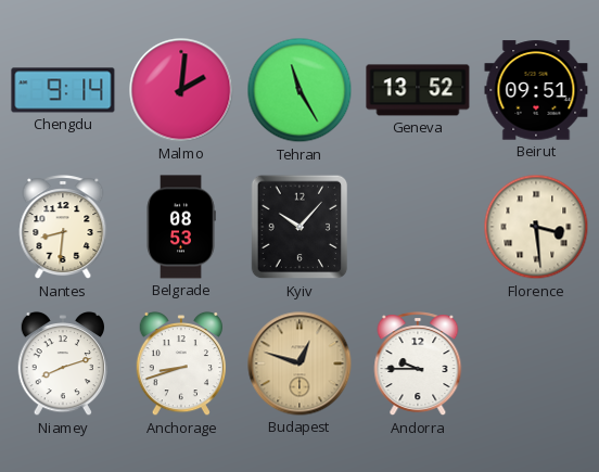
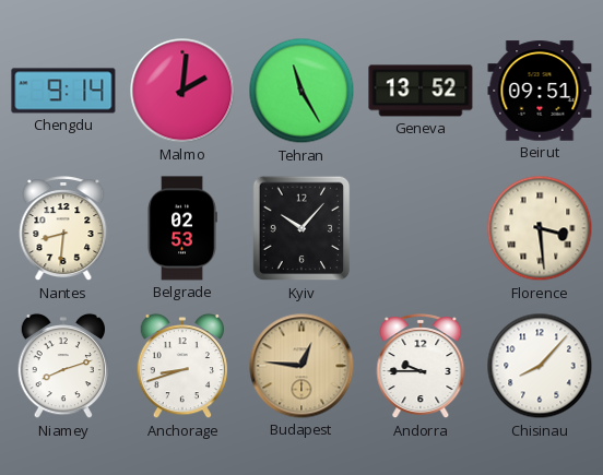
Belgrade: 08:53 -> 02:53 (182, 228)
Budapest: 12:48 -> 12:46 (301, 366)
Chisinau: none -> 8:07 (540, 366)
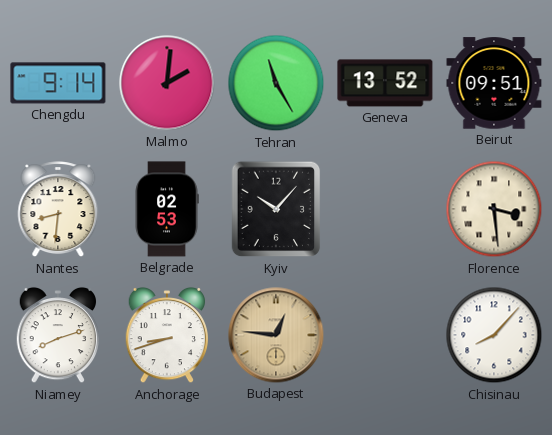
Andorra: 9:45 -> none (421, 367)
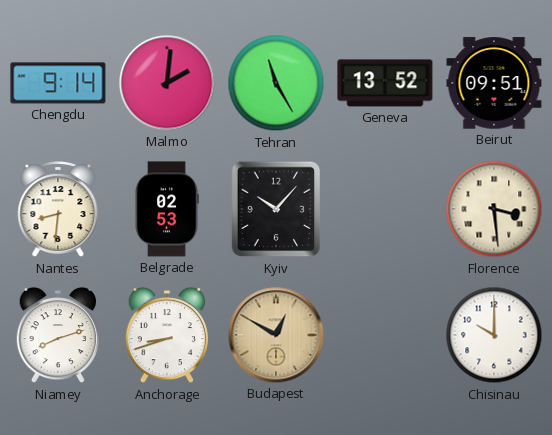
Budapest: 12:46 -> 12:50 (276, 335)
Chisinau: 8:07 -> 10:00 (494, 335)
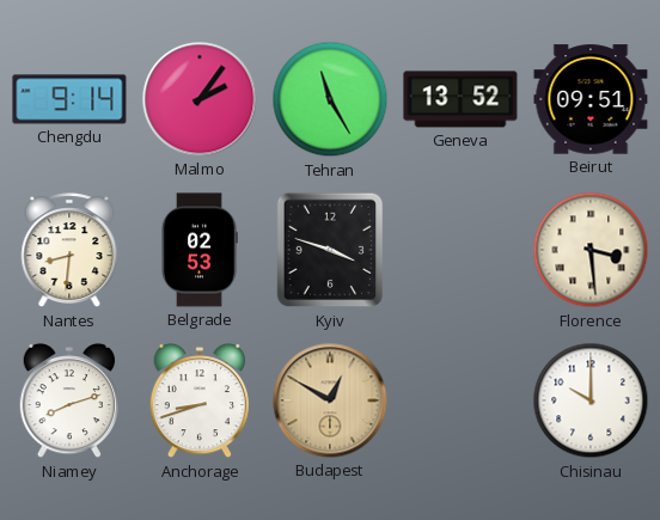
Malmo: 2:01 -> 2:06 (200, 99)
Kyiv: 10:07 -> 3:48 (330, 250)
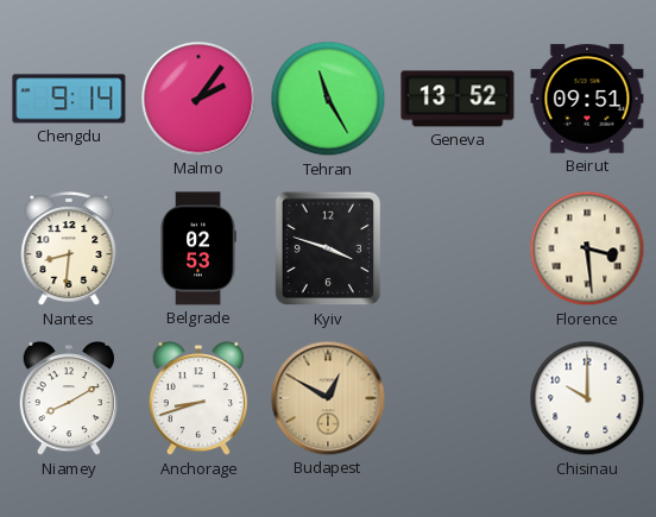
Niamey: 8:12 -> 8:10 (68, 398)
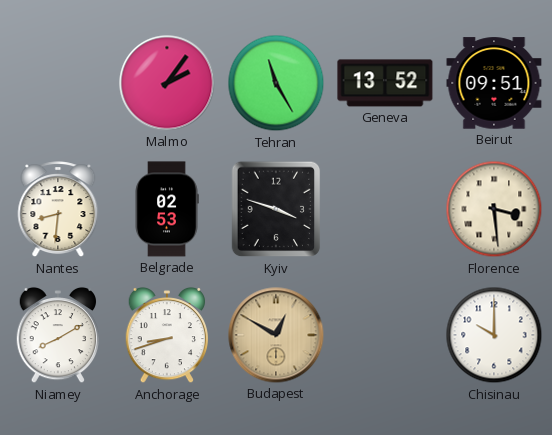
Chengdu: 9:14 -> none (69, 99)
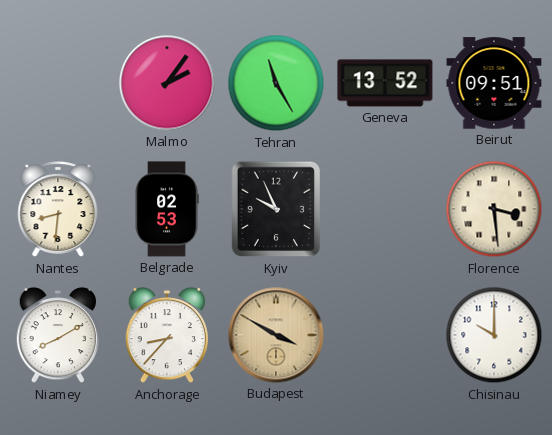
Kyiv: 3:48 -> 9:56 (276, 209)
Anchorage: 8:42 -> 8:37 (166, 335)
Budapest: 12:50 -> 3:50 (276, 335)
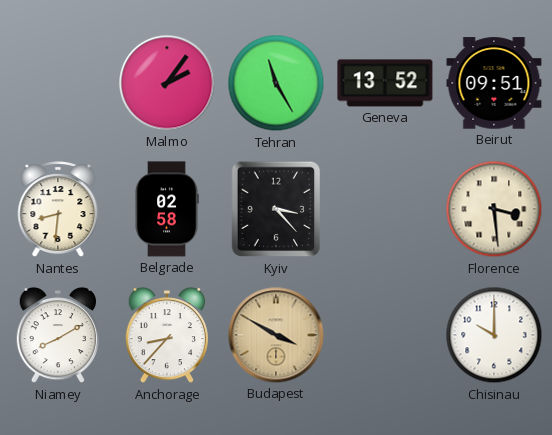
Belgrade: 02:53 -> 02:58 (167, 209)
Kyiv: 9:56 -> 3:23 (276, 209)
